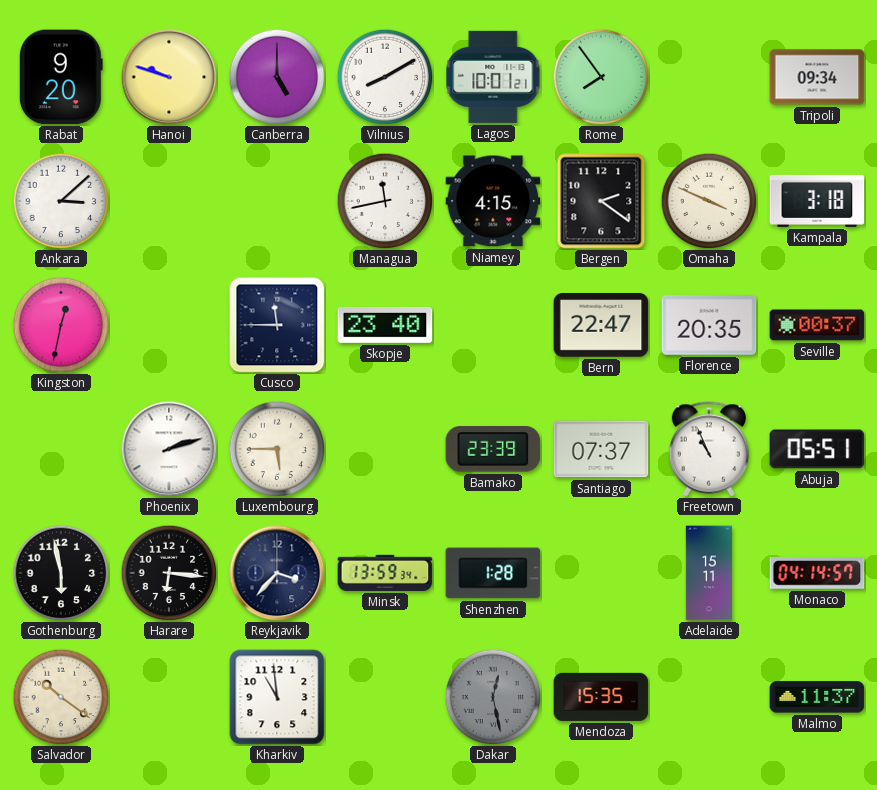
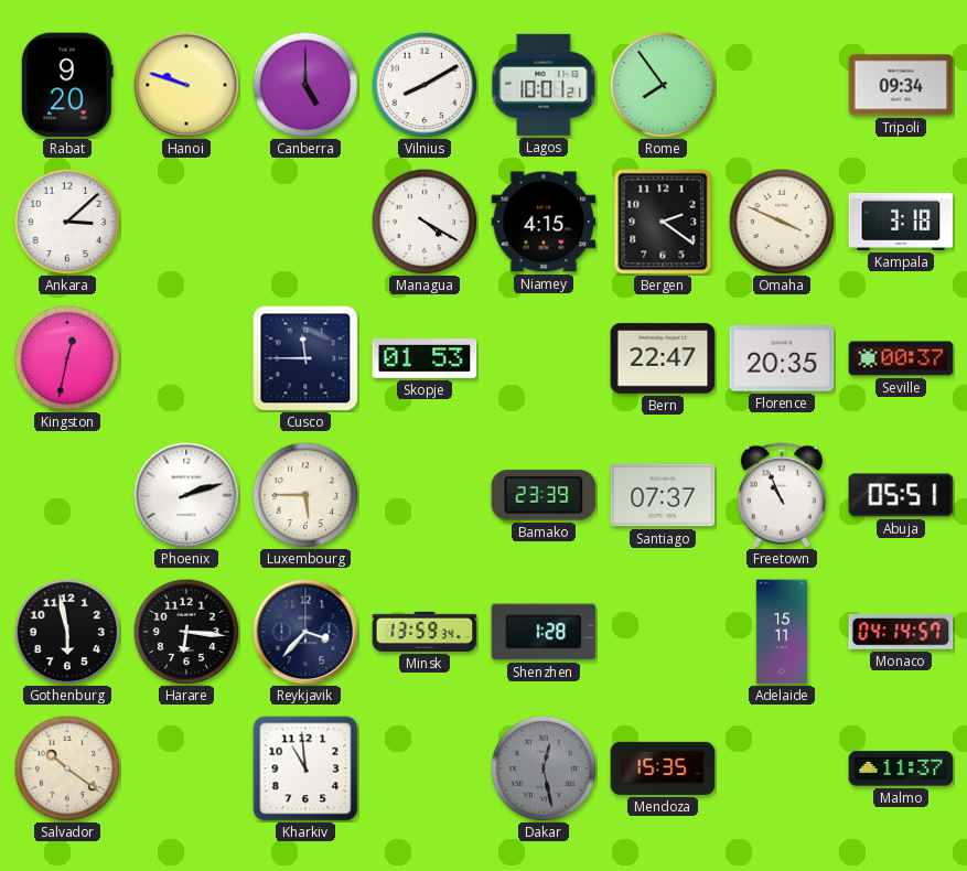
Managua: 11:43 -> 4:20 (425, 222)
Skopje: 23:40 -> 01:53 (425, 358)
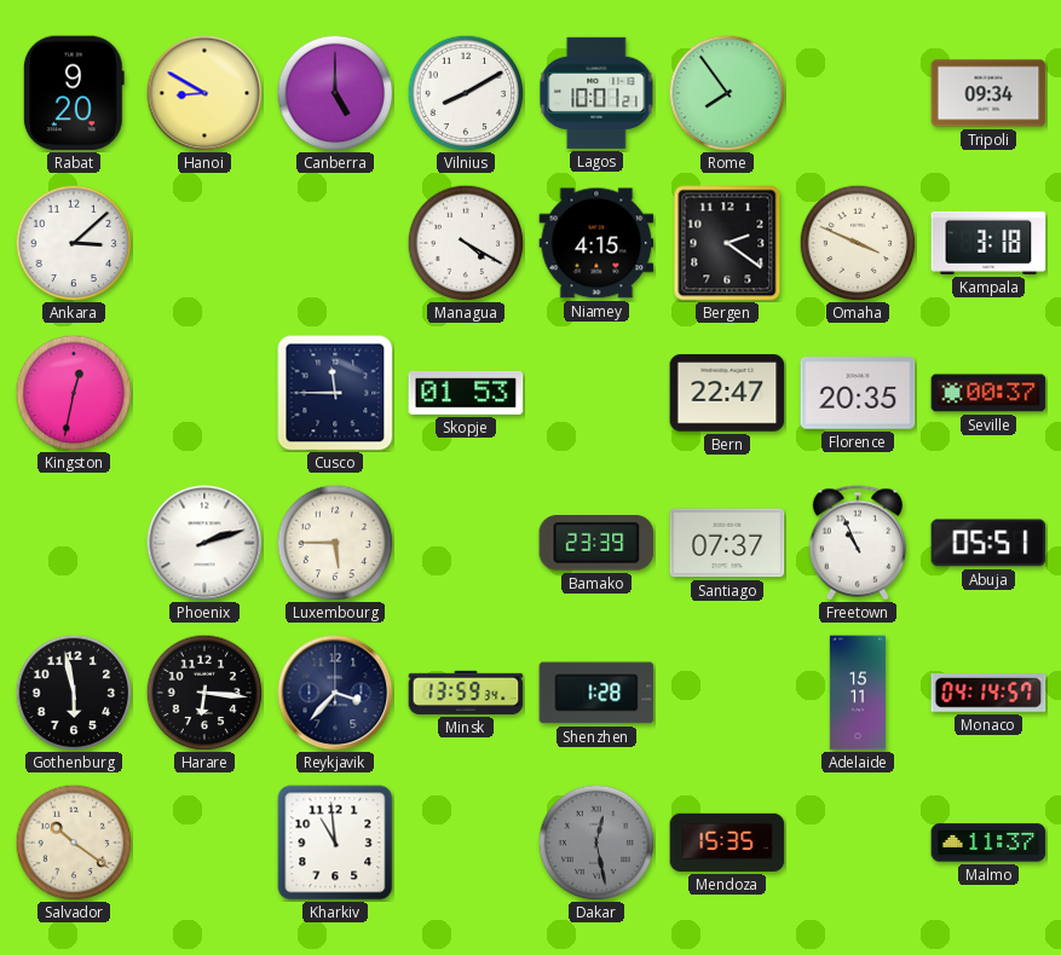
Hanoi: 9:48 -> 8:50 (204, 93)
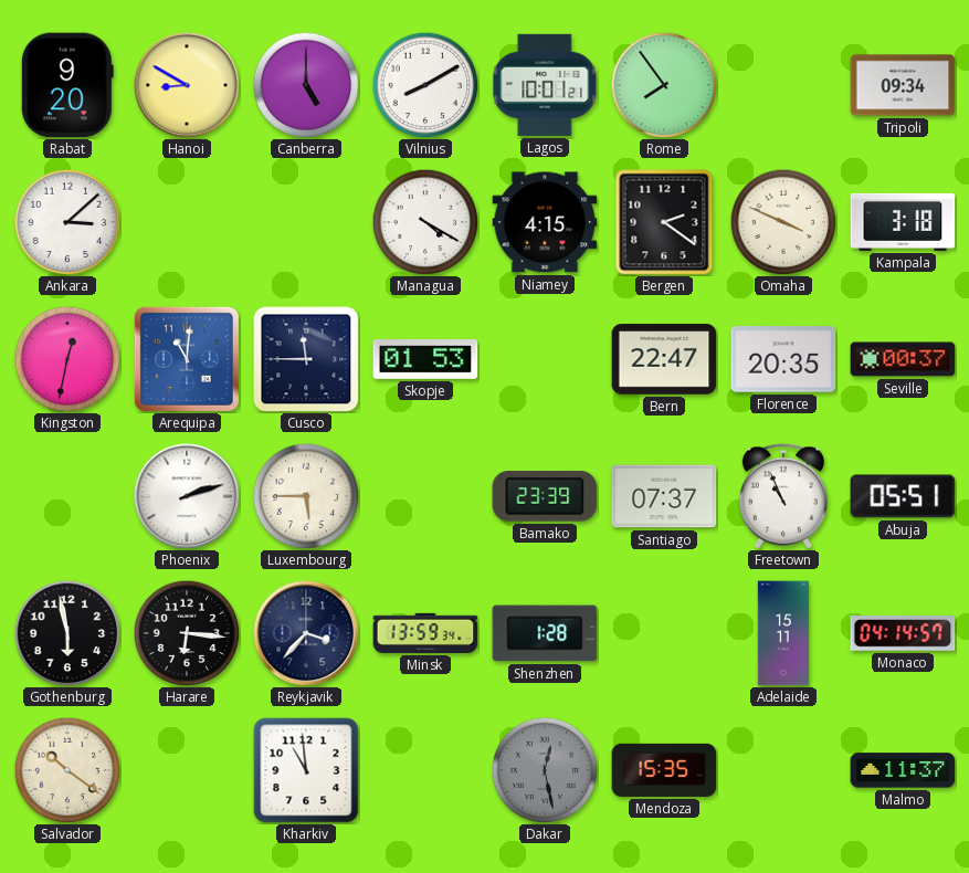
Arequipa: none -> 11:01 (187, 359)
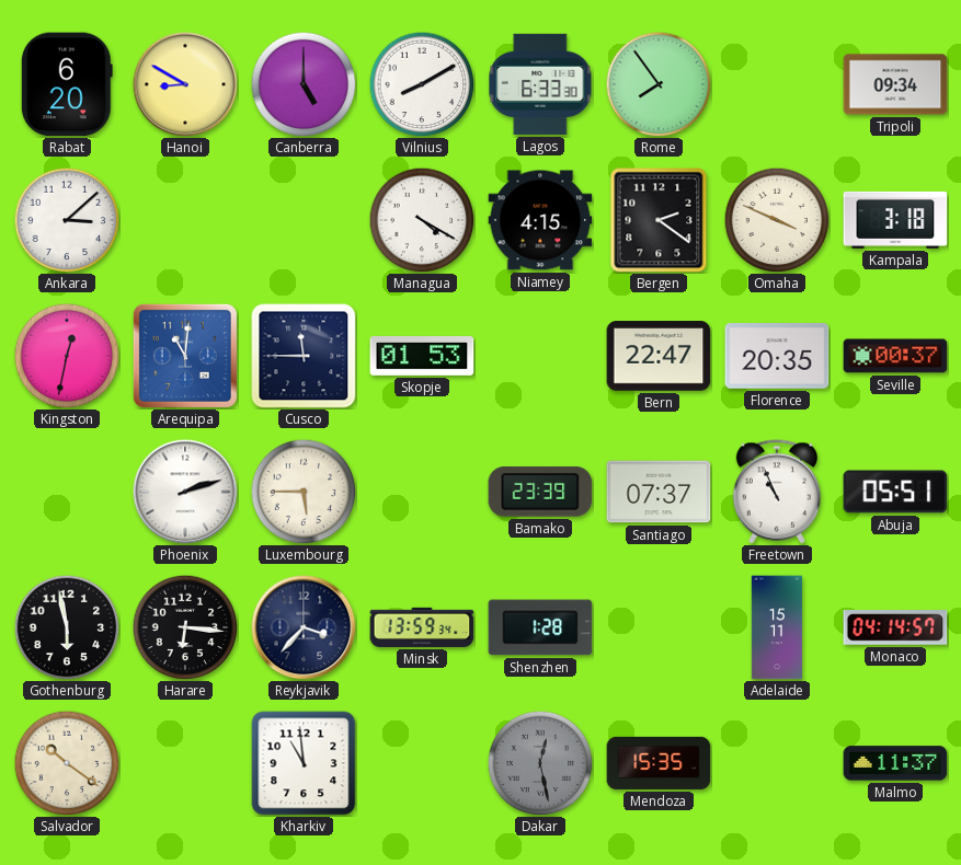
Rabat: 9:20 -> 6:20 (67, 84)
Lagos: 10:01 -> 6:33 (540, 84)
